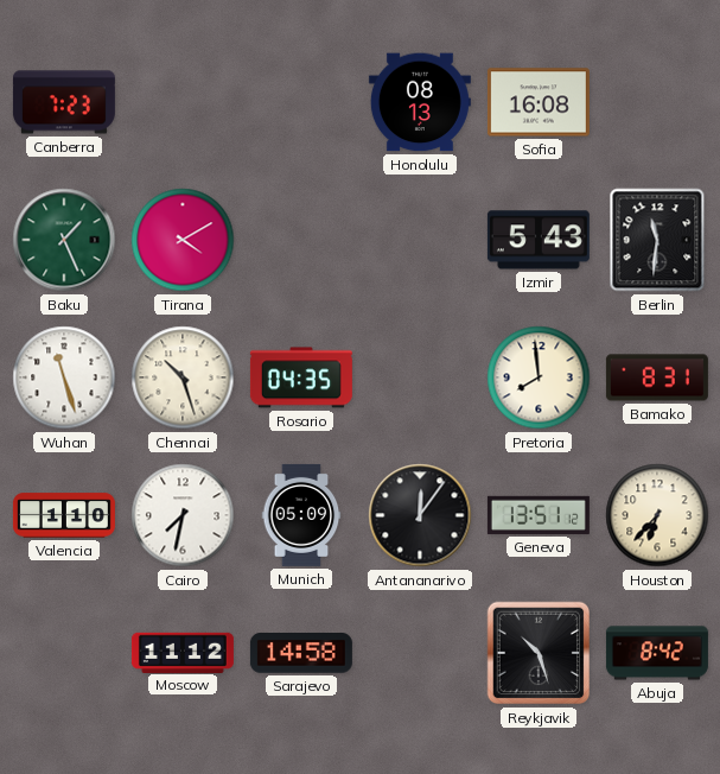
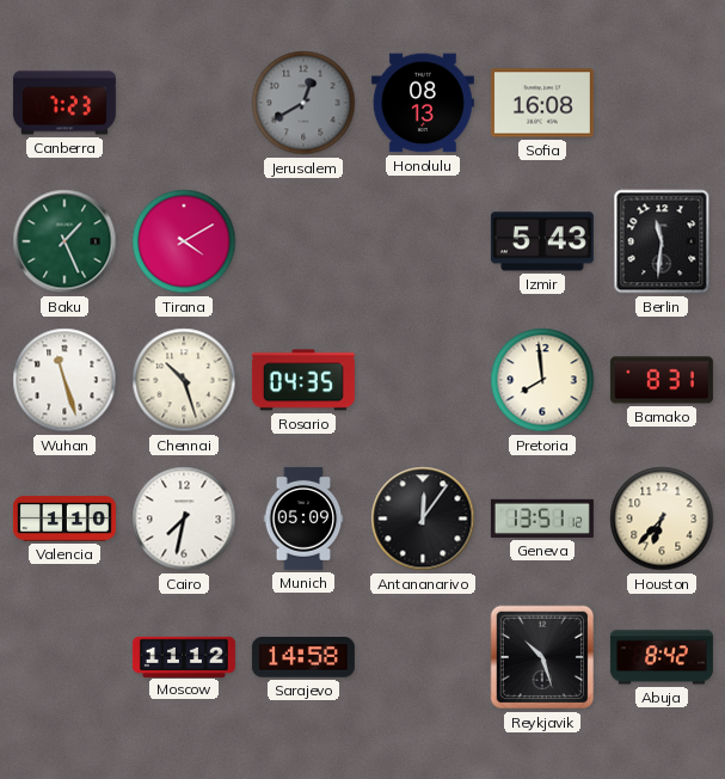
Jerusalem: none -> 12:40 (303, 103)
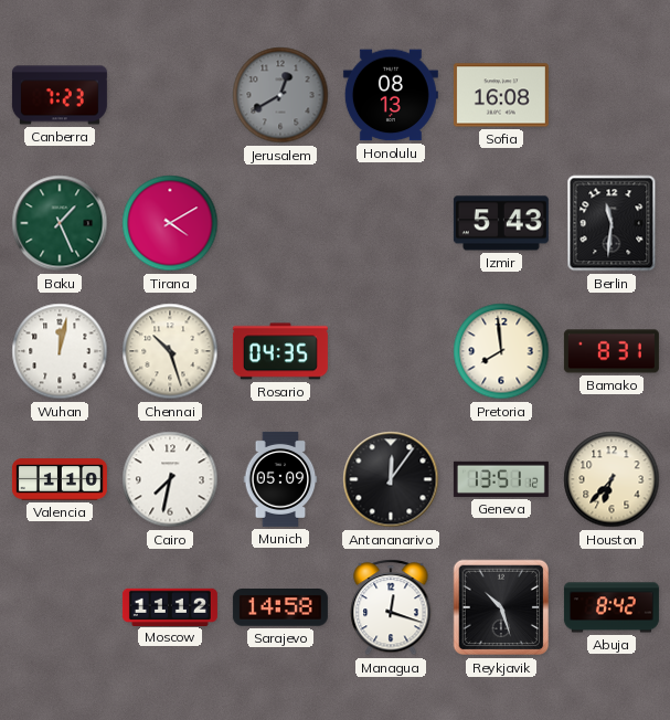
Wuhan: 11:27 -> 12:02 (60, 351)
Managua: none -> 12:18 (391, 607)
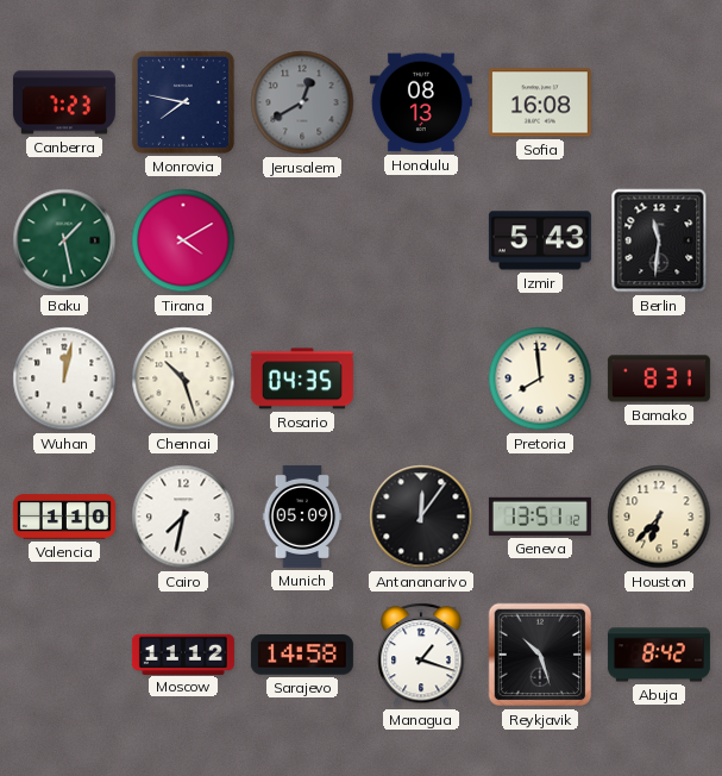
Monrovia: none -> 7:47 (183, 102)
Baku: 1:26 -> 1:28 (64, 240)
Managua: 12:18 -> 1:18 (421, 655)
